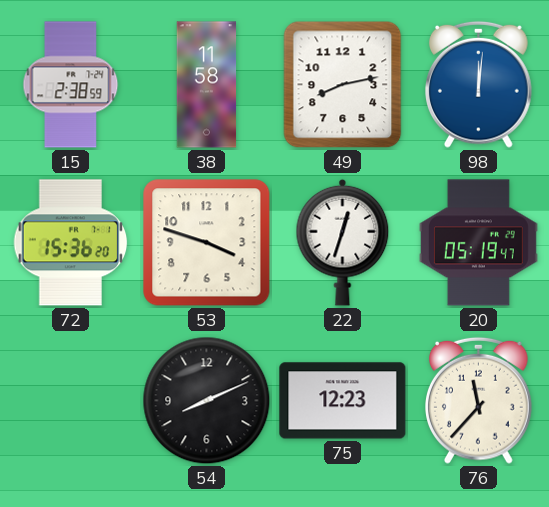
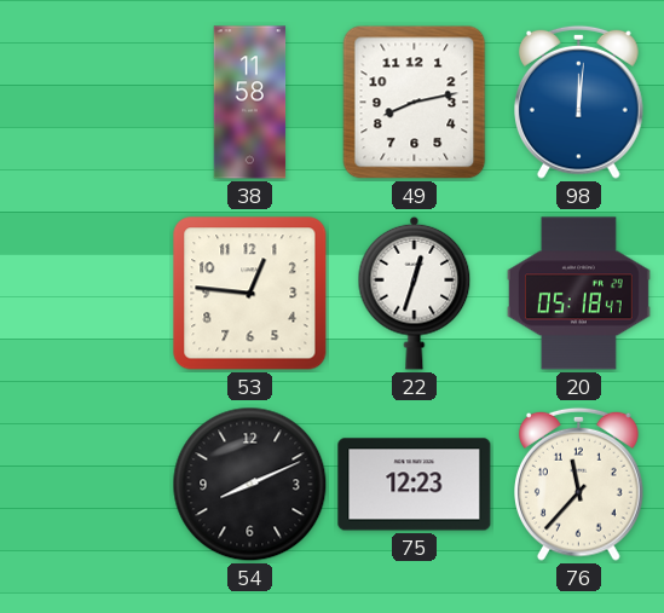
15: 2:38 -> none (71, 85)
72: 15:36 -> none (71, 243)
53: 3:48 -> 12:46 (250, 294)
20: 05:19 -> 05:18 (578, 294)
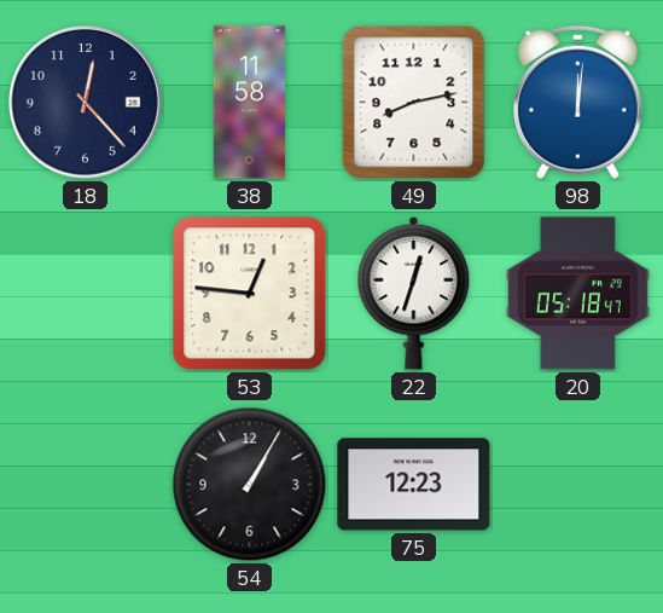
18: none -> 12:23 (86, 103)
54: 8:11 -> 1:05 (250, 485)
76: 11:37 -> none (579, 484)
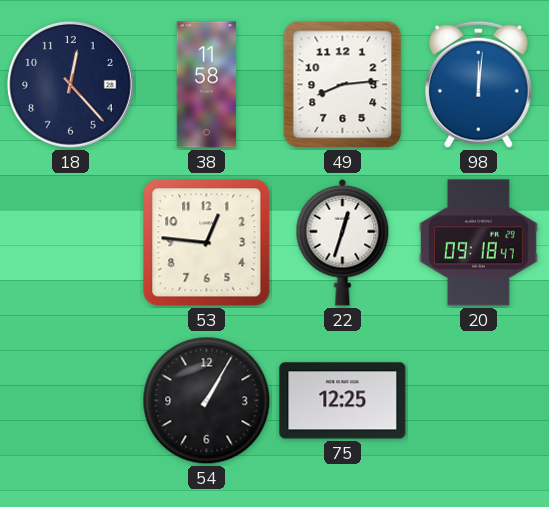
49: 8:13 -> 8:14 (343, 85)
20: 05:18 -> 09:18 (478, 243)
75: 12:23 -> 12:25 (343, 401)
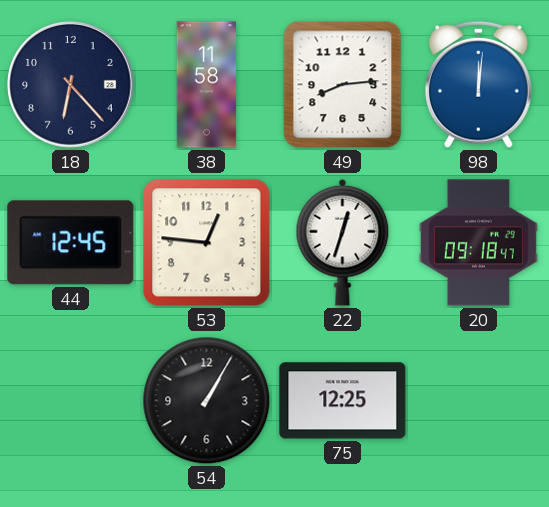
18: 12:23 -> 6:23 (71, 85)
44: none -> 12:45 (71, 243)
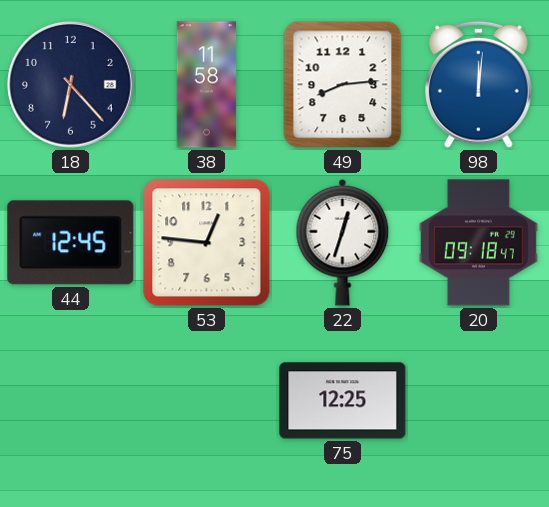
54: 1:05 -> none (207, 401)
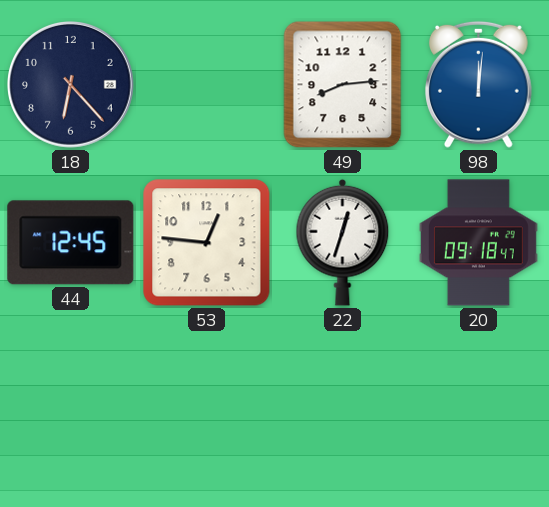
38: 11:58 -> none (207, 85)
75: 12:25 -> none (343, 401)
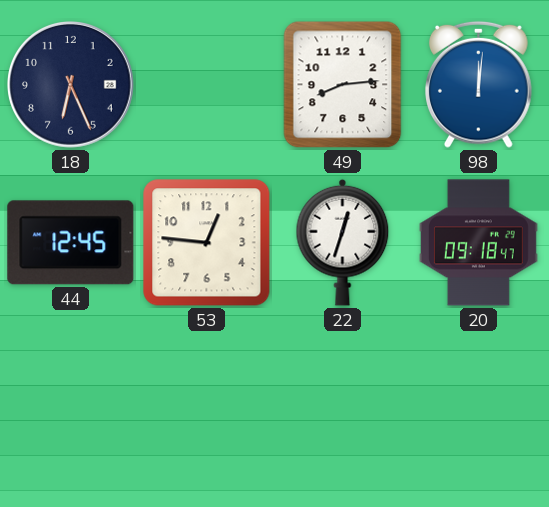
18: 6:23 -> 6:26 (71, 85)
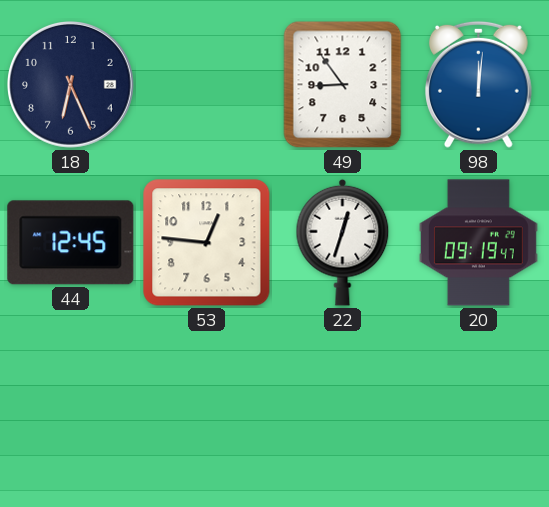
49: 8:14 -> 8:54 (343, 85)
20: 09:18 -> 09:19 (478, 243)
